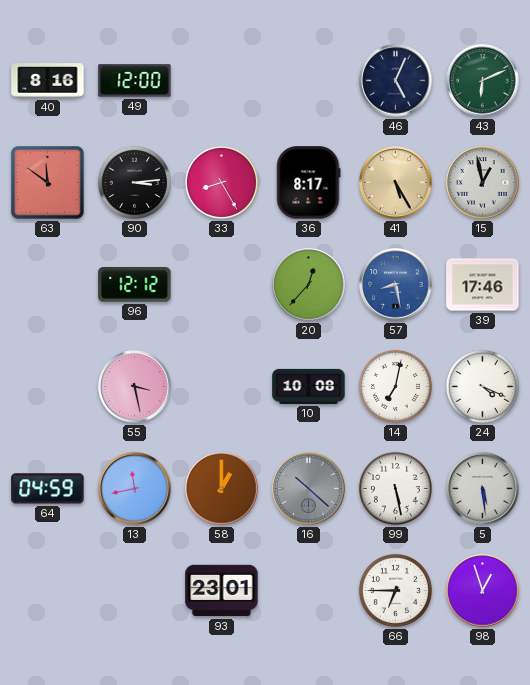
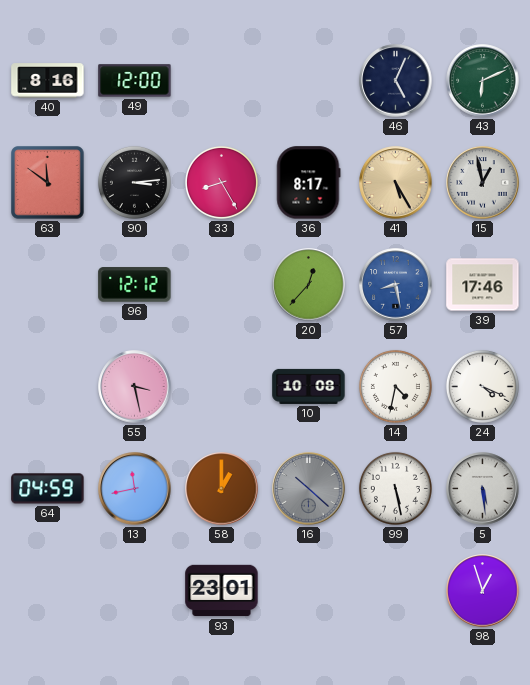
14: 7:02 -> 4:32 (395, 386)
66: 6:45 -> none (395, 590)
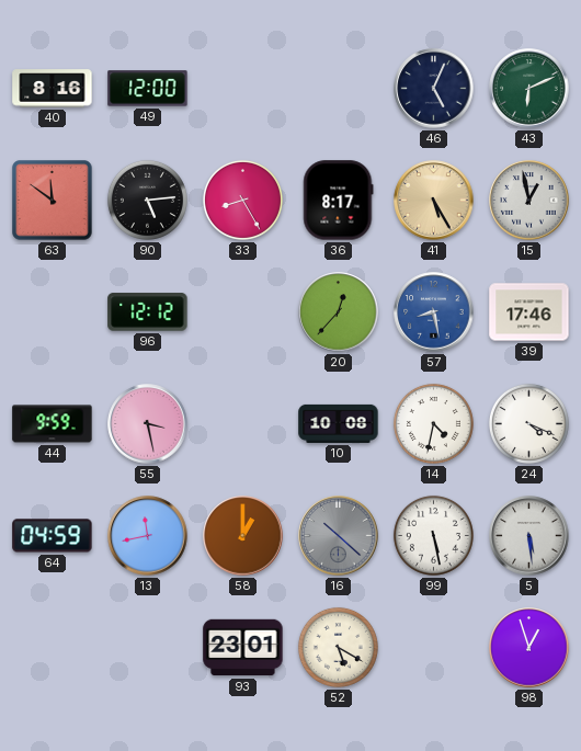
90: 3:14 -> 5:14 (147, 200)
44: none -> 9:59 (53, 424)
52: none -> 5:20 (338, 647)
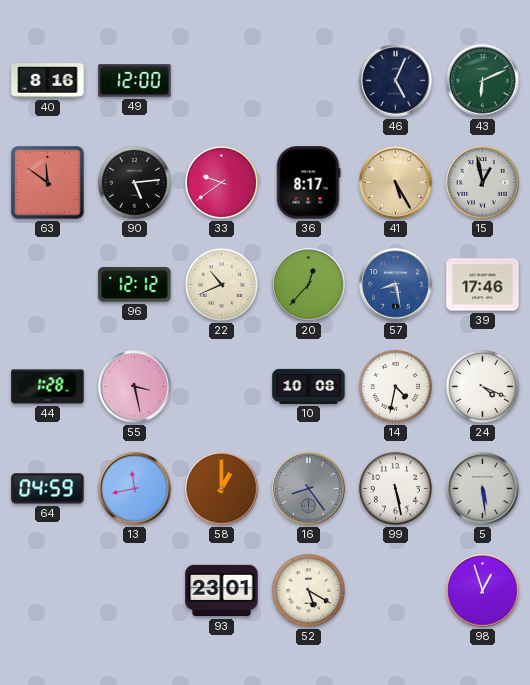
33: 8:25 -> 9:39 (221, 182)
22: none -> 10:41 (221, 284)
44: 9:59 -> 1:28 (48, 387)
16: 10:22 -> 8:24 (309, 489)
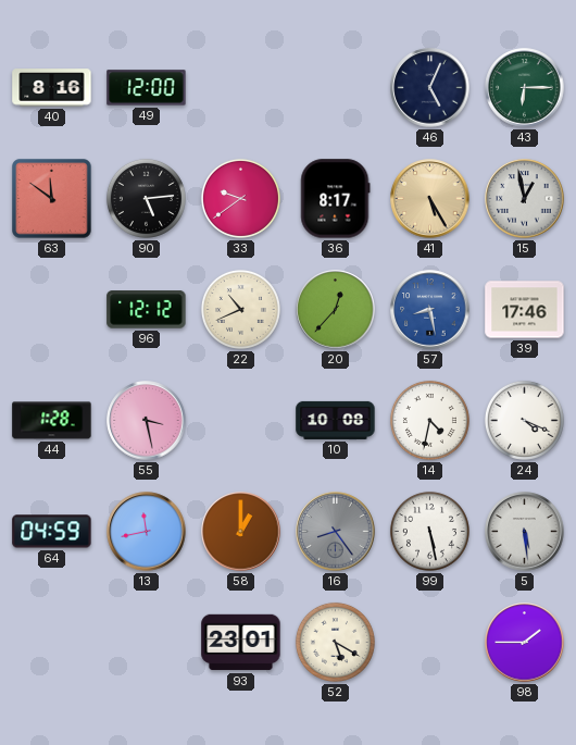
43: 6:11 -> 6:15 (525, 88)
98: 12:57 -> 1:45 (525, 643)
